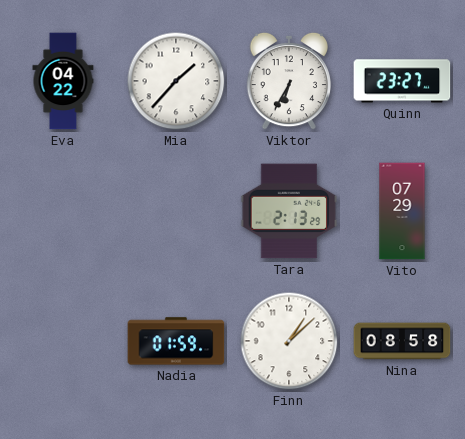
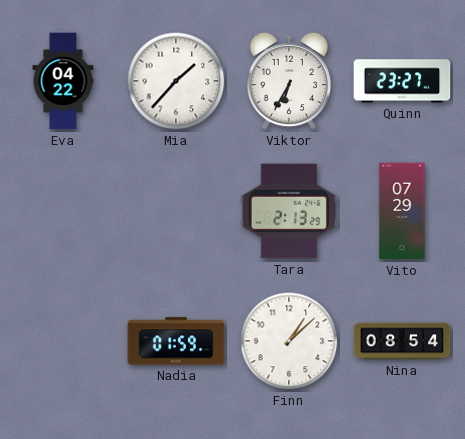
Nina: 08:58 -> 08:54 (402, 341)
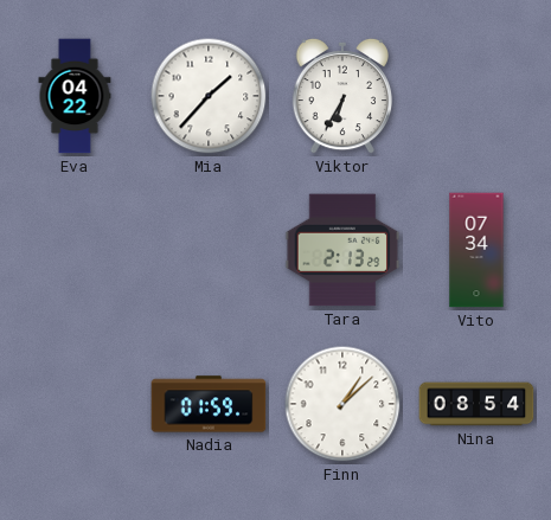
Quinn: 23:27 -> none (402, 81)
Vito: 07:29 -> 07:34 (476, 250)
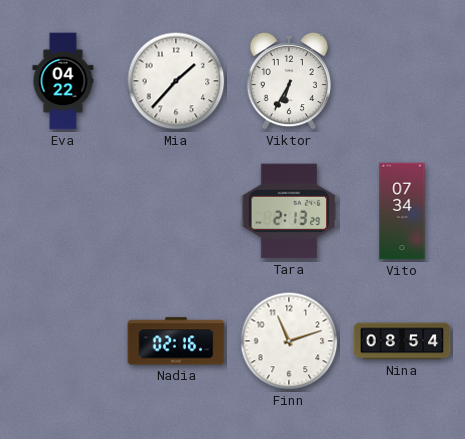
Nadia: 01:59 -> 02:16 (176, 341)
Finn: 1:08 -> 11:12 (289, 341)
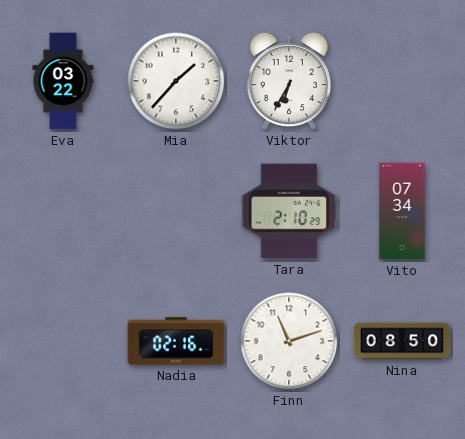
Eva: 04:22 -> 03:22 (63, 81)
Tara: 2:13 -> 2:10 (289, 211)
Nina: 08:54 -> 08:50 (402, 341)
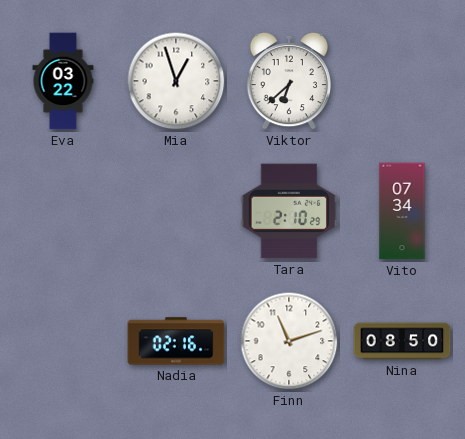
Mia: 1:37 -> 12:57 (176, 81)
Viktor: 6:35 -> 6:38 (288, 81)
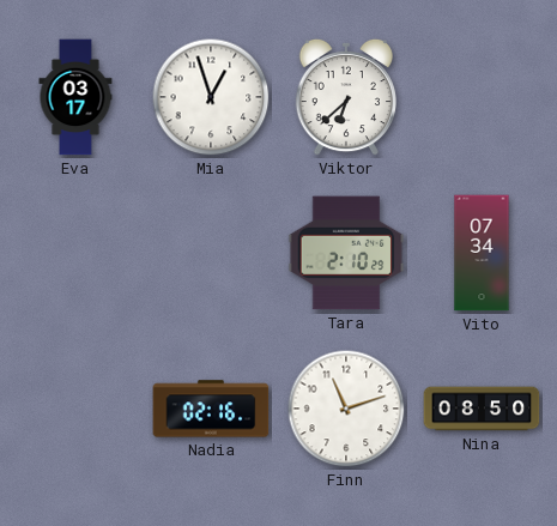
Eva: 03:22 -> 03:17 (75, 97)
